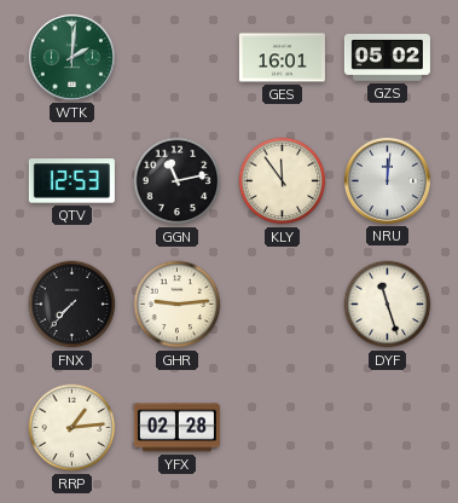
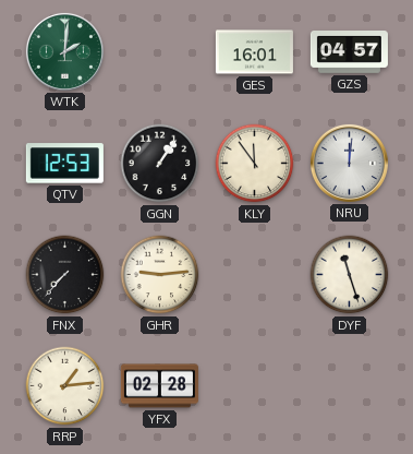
GZS: 05:02 -> 04:57 (349, 52)
GGN: 11:13 -> 1:06 (160, 164)
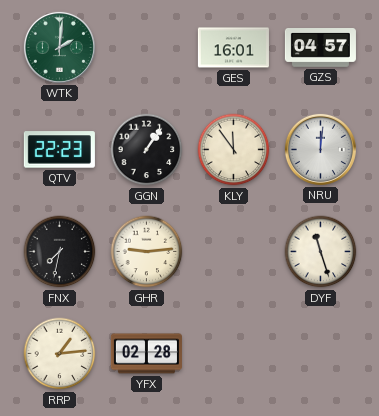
QTV: 12:53 -> 22:23 (59, 150)
FNX: 7:37 -> 7:32 (60, 252)
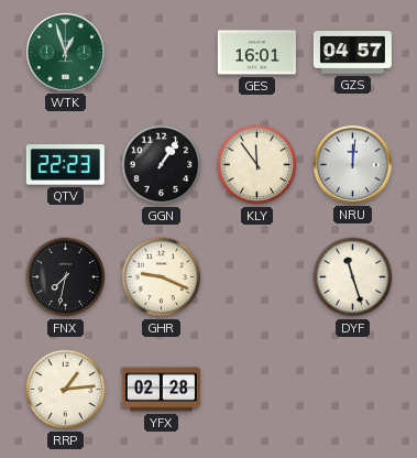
WTK: 2:01 -> 12:57 (65, 52)
GHR: 9:14 -> 9:19 (162, 277)
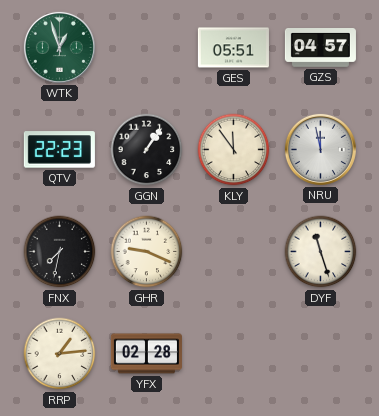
GES: 16:01 -> 05:51 (233, 48)
NRU: 12:01 -> 11:58 (320, 149)
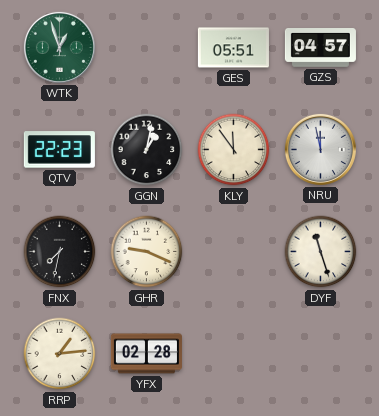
GGN: 1:06 -> 1:02 (147, 150)
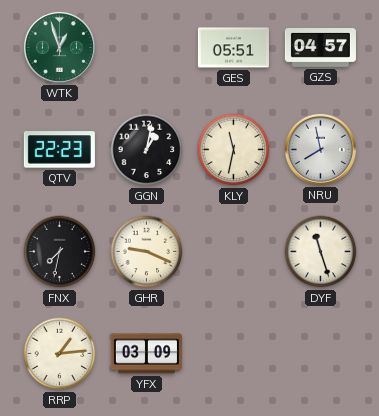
KLY: 11:54 -> 11:32 (234, 150)
NRU: 11:58 -> 7:58 (320, 149)
YFX: 02:28 -> 03:09 (146, 354)
